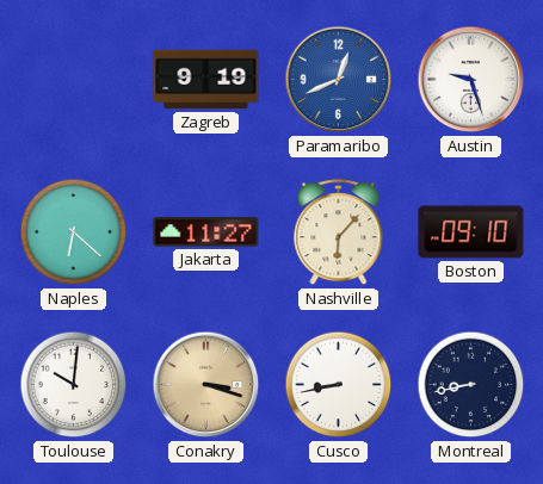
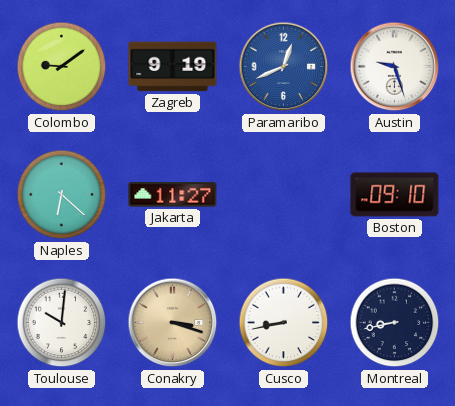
Colombo: none -> 9:09 (62, 67)
Nashville: 6:07 -> none (339, 232)
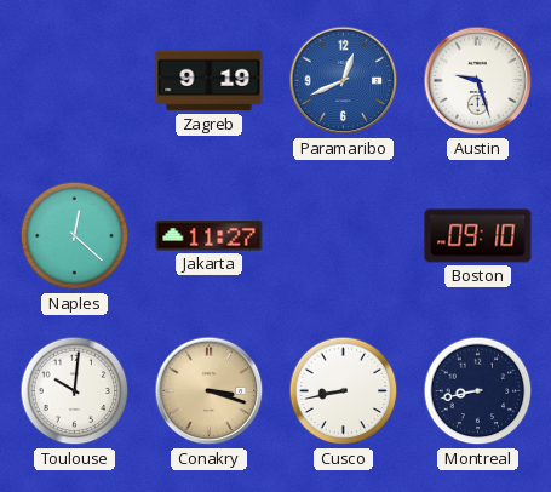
Colombo: 9:09 -> none (62, 67)
Naples: 6:22 -> 12:22 (75, 236)
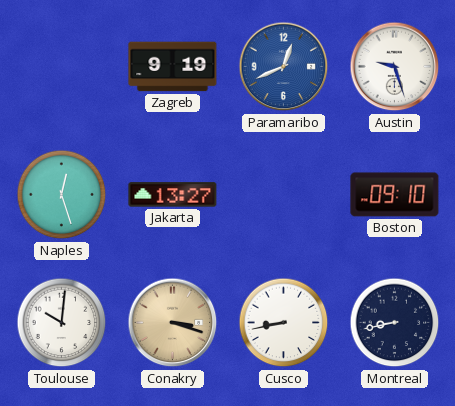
Naples: 12:22 -> 12:27 (62, 195)
Jakarta: 11:27 -> 13:27 (173, 195)
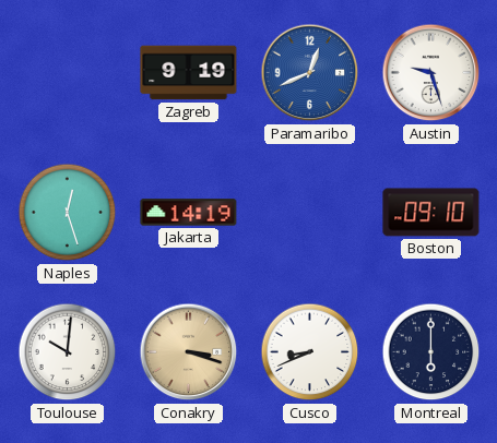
Jakarta: 13:27 -> 14:19 (189, 213)
Cusco: 8:43 -> 8:41 (310, 352)
Montreal: 8:43 -> 6:00 (431, 352)
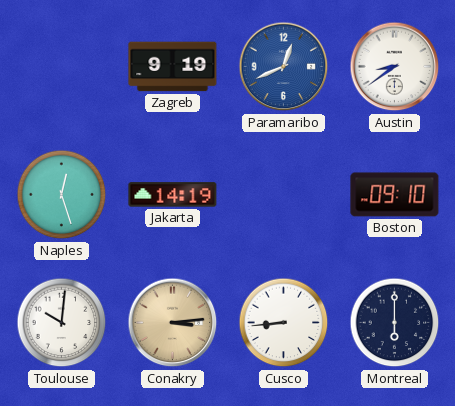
Austin: 9:27 -> 8:39 (395, 67)
Conakry: 3:18 -> 3:14 (173, 323)
Cusco: 8:41 -> 8:44 (284, 323)
